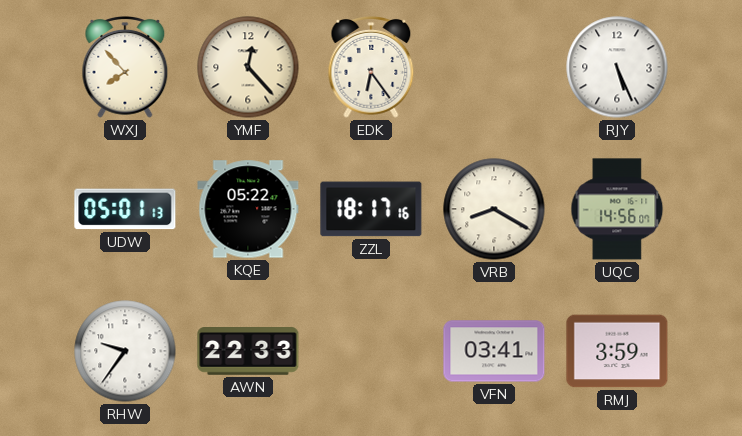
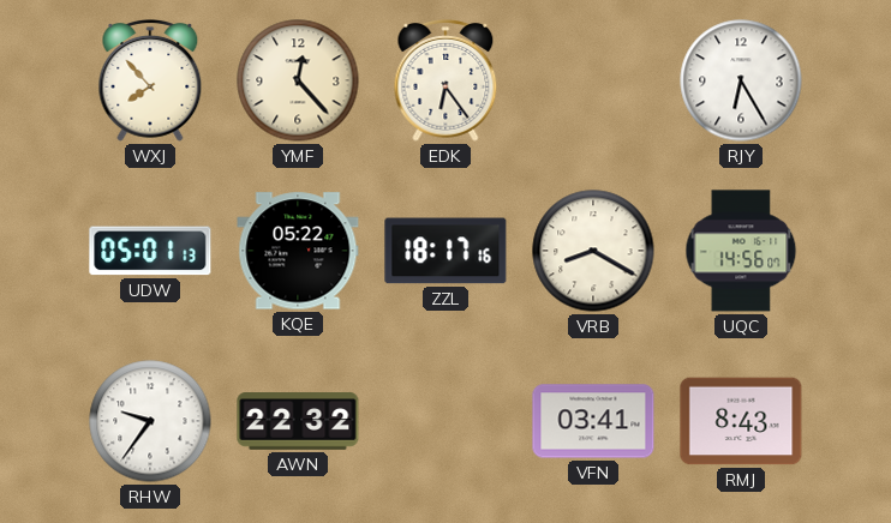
RJY: 5:26 -> 6:25 (741, 80)
AWN: 22:33 -> 22:32 (298, 422)
RMJ: 3:59 -> 8:43 (741, 421)
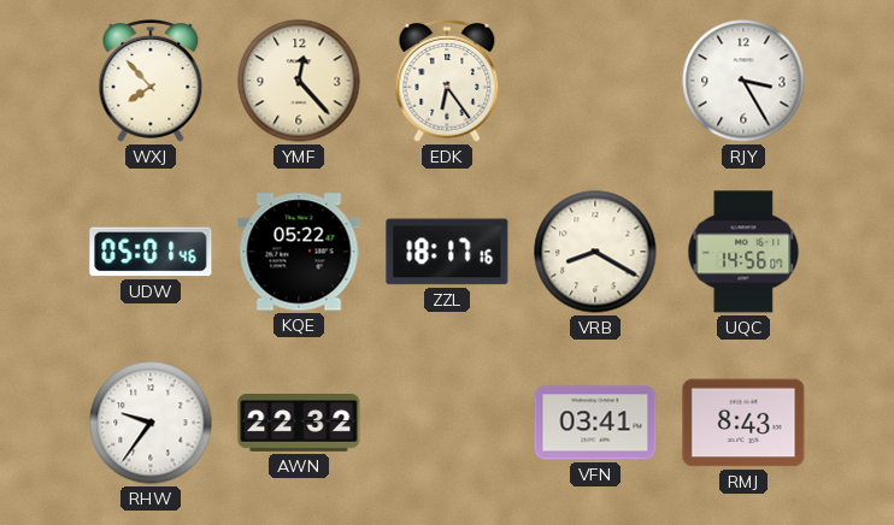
RJY: 6:25 -> 3:25 (743, 81)
UDW: 05:01:13 -> 05:01:46 (151, 252)
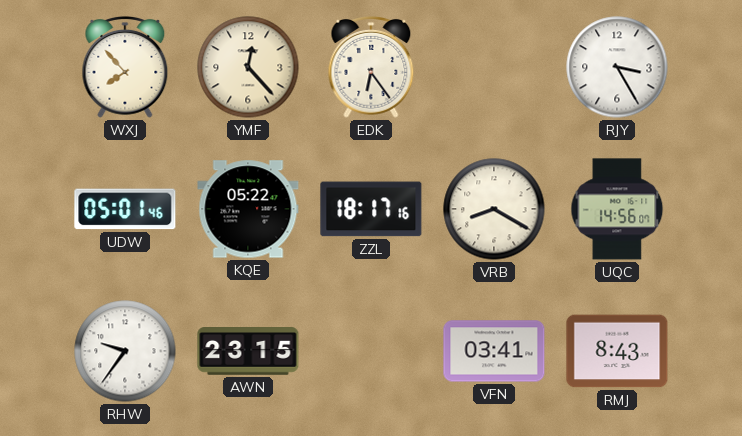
AWN: 22:32 -> 23:15 (248, 352)
